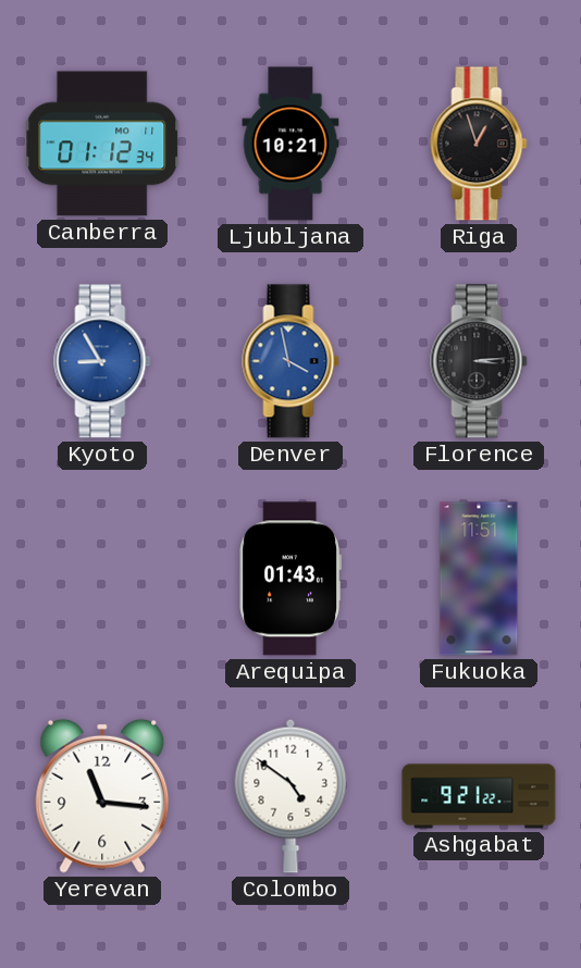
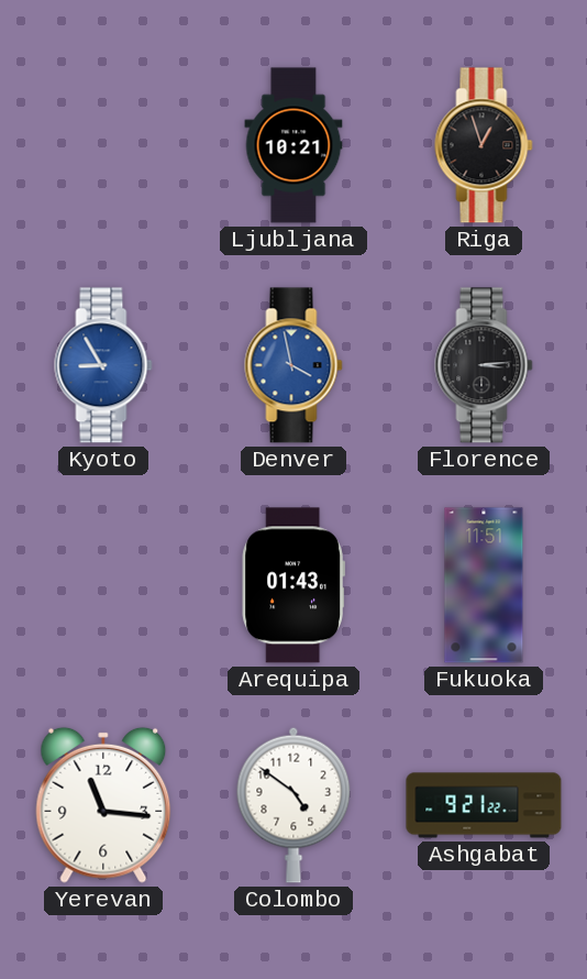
Canberra: 01:12 -> none (103, 144)
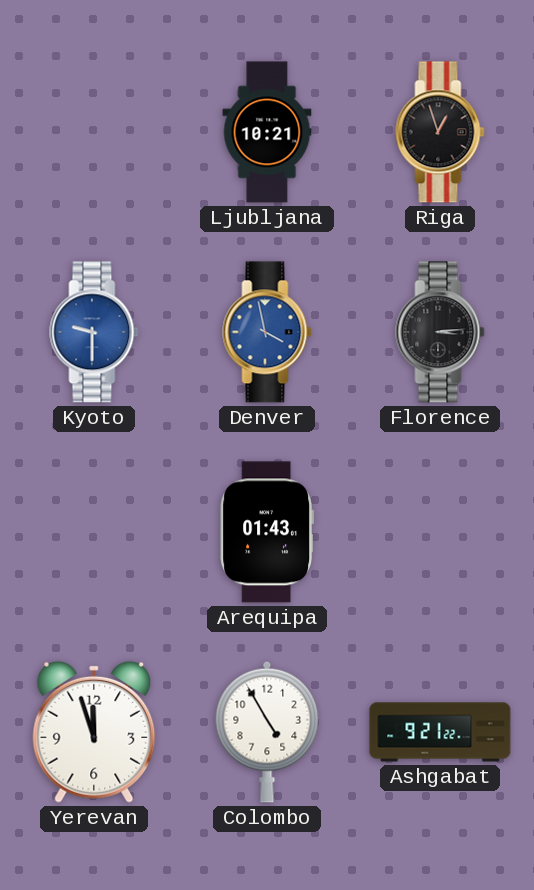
Kyoto: 8:55 -> 9:30 (94, 332)
Fukuoka: 11:51 -> none (484, 585)
Yerevan: 11:16 -> 11:57 (94, 732)
Colombo: 4:51 -> 4:55 (267, 732)
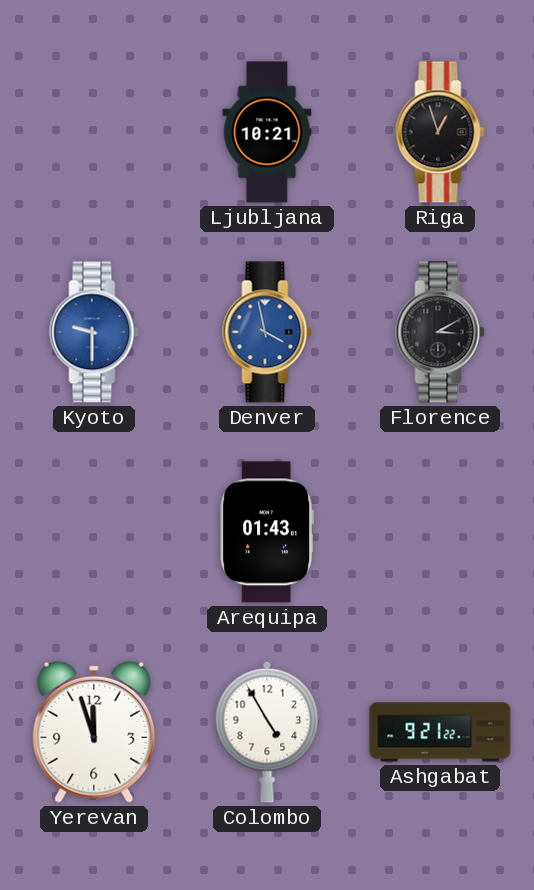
Florence: 3:14 -> 3:10 (440, 332)
